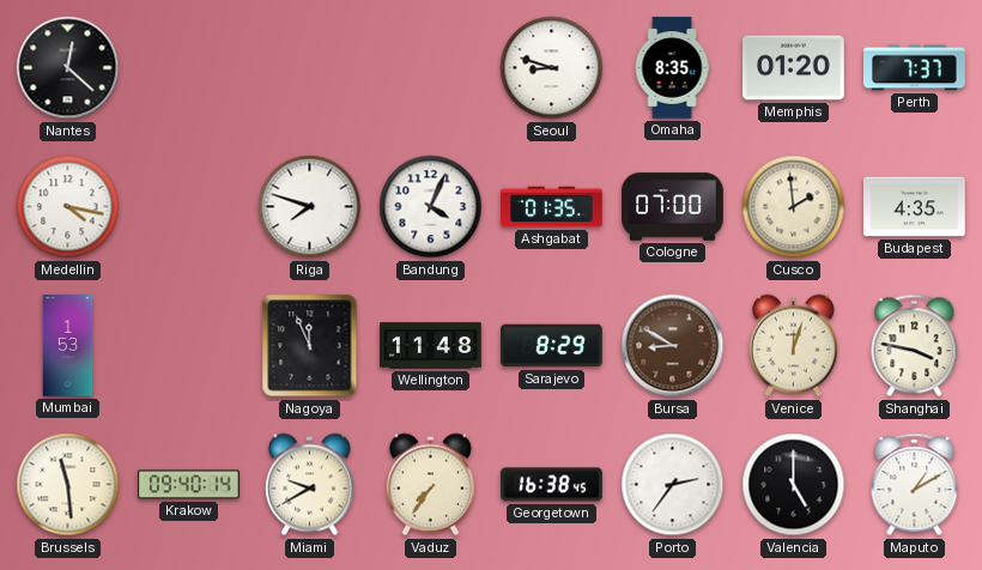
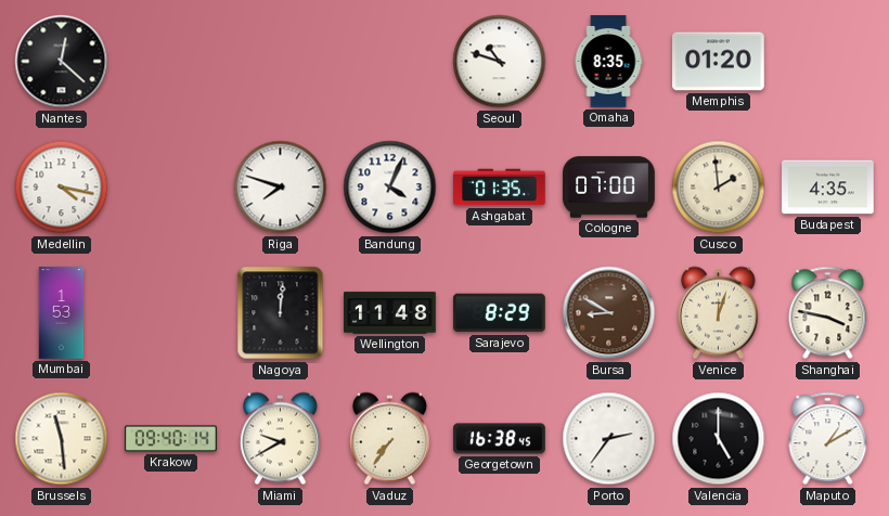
Seoul: 8:48 -> 10:48 (500, 62)
Perth: 7:37 -> none (915, 68)
Nagoya: 11:56 -> 12:01 (281, 313)
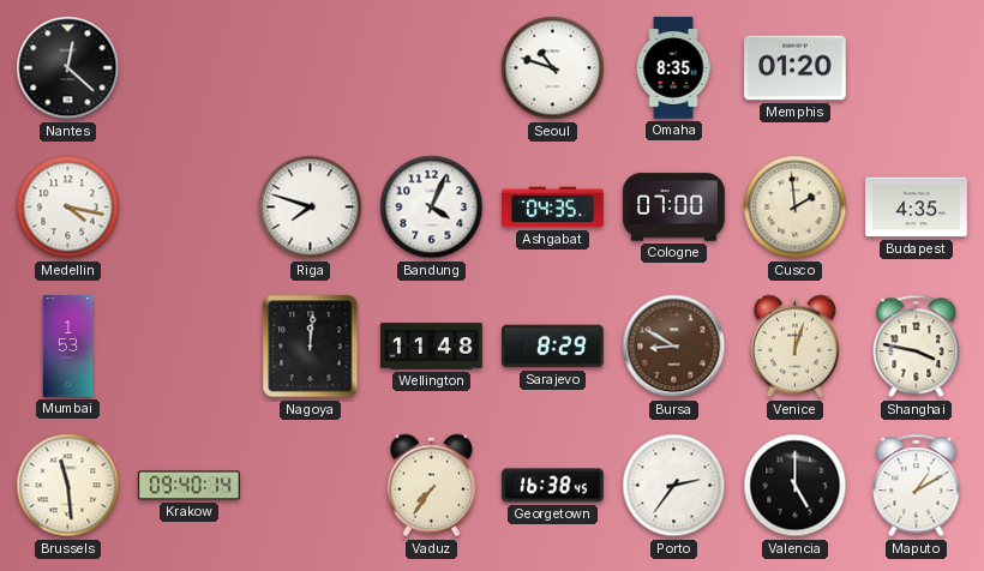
Ashgabat: 01:35 -> 04:35 (553, 208)
Miami: 9:40 -> none (280, 439)
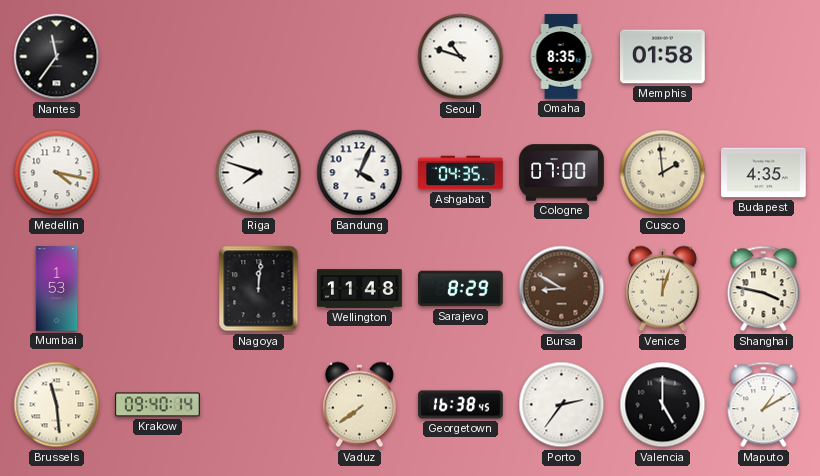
Nantes: 12:22 -> 11:36 (57, 57)
Memphis: 01:20 -> 01:58 (663, 57)
Vaduz: 7:36 -> 7:39 (359, 405)
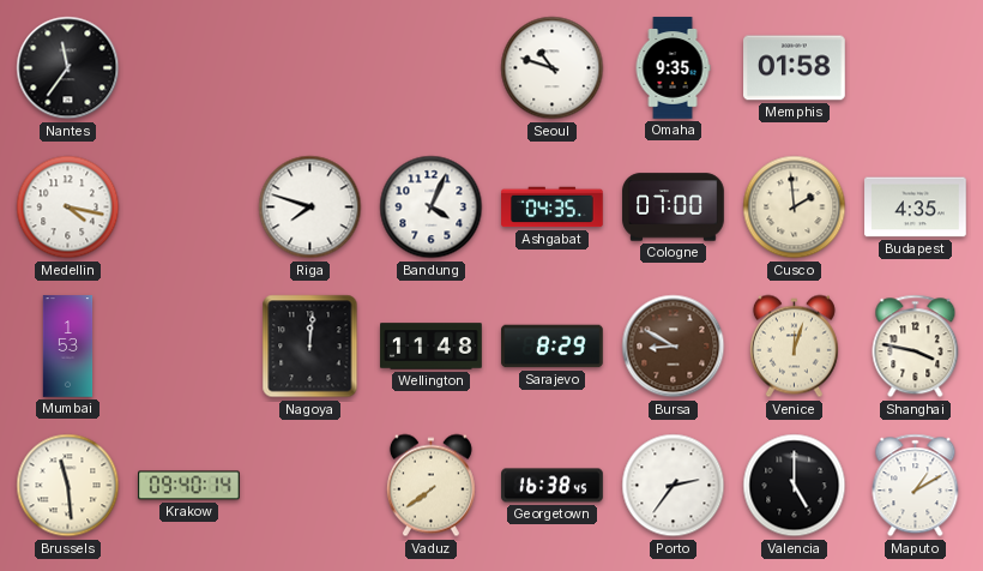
Omaha: 8:35 -> 9:35 (673, 68)
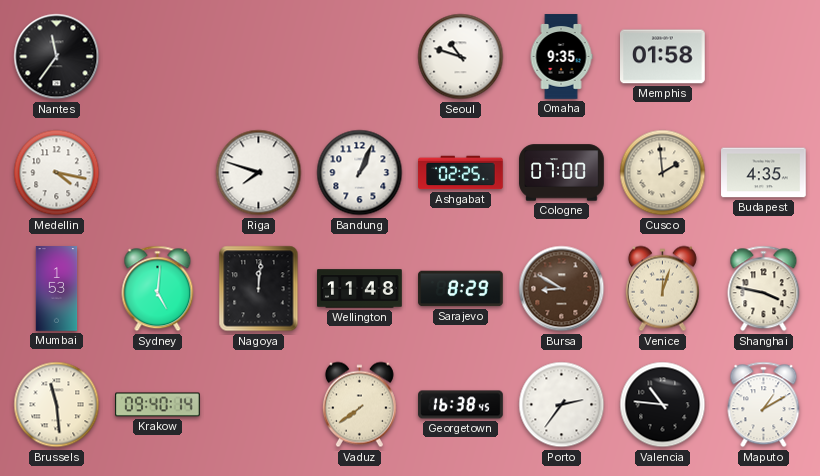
Bandung: 4:04 -> 1:04 (360, 173)
Ashgabat: 04:35 -> 02:25 (461, 173)
Sydney: none -> 5:01 (158, 289)
Valencia: 5:00 -> 10:46 (663, 405)
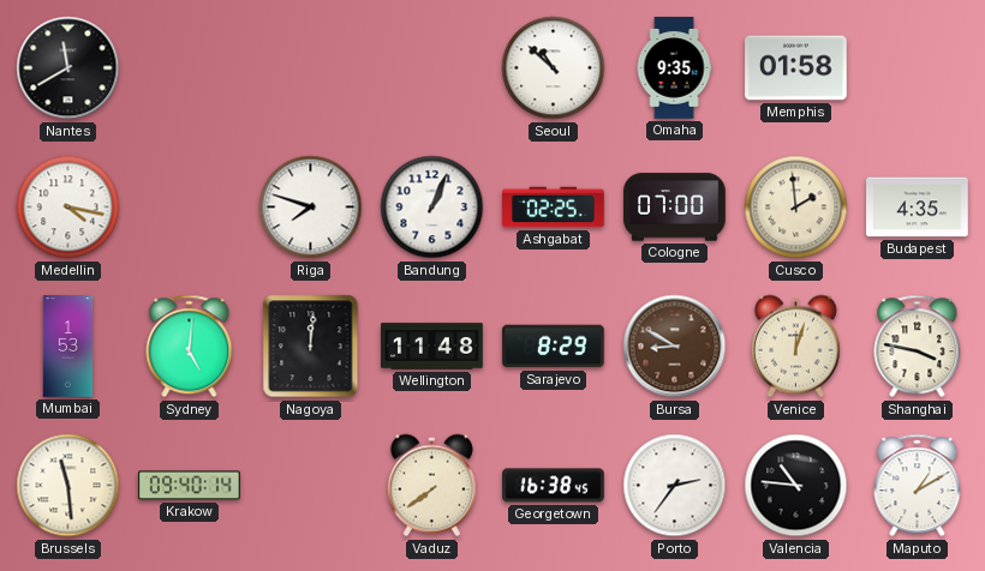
Nantes: 11:36 -> 11:40 (68, 68)
Seoul: 10:48 -> 10:52 (554, 68)
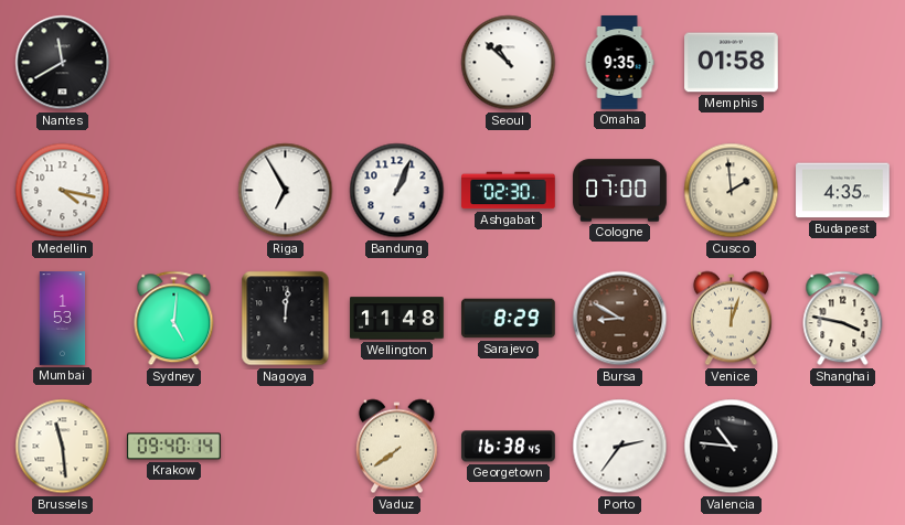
Riga: 7:48 -> 6:55 (286, 191)
Ashgabat: 02:25 -> 02:30 (509, 191)
Maputo: 1:10 -> none (918, 486)
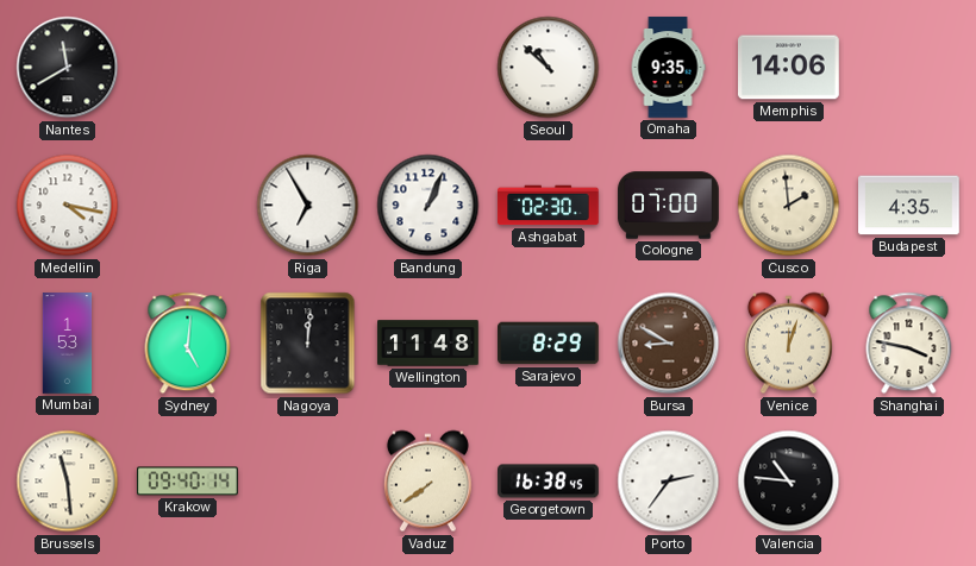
Memphis: 01:58 -> 14:06 (789, 68)
